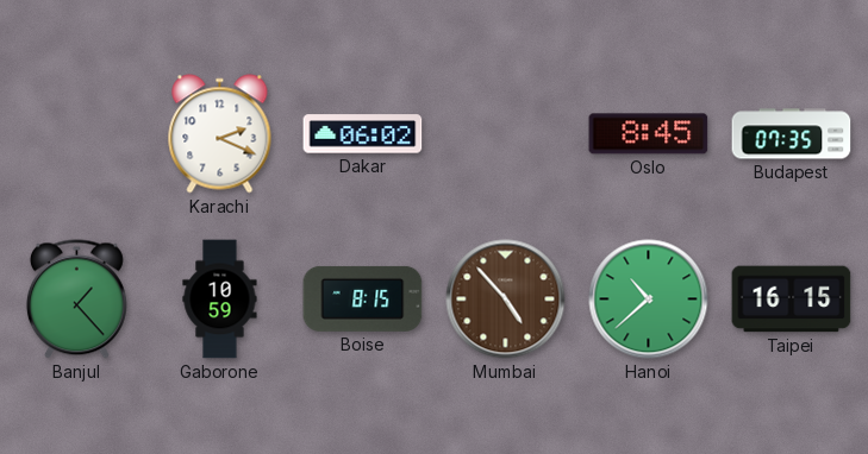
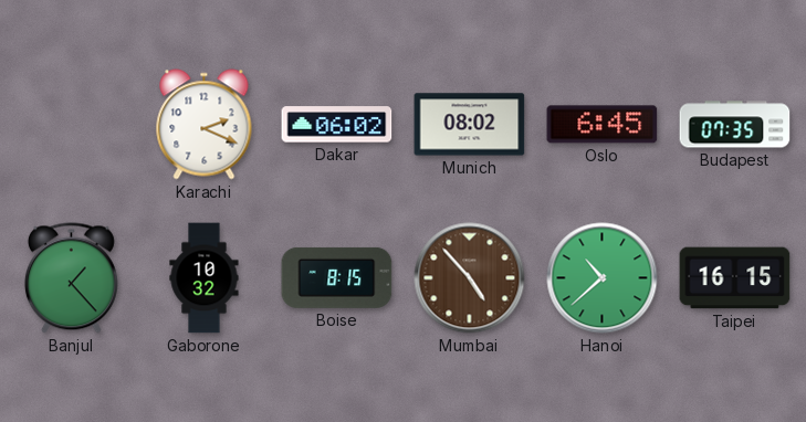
Munich: none -> 08:02 (470, 125)
Oslo: 8:45 -> 6:45 (603, 125)
Gaborone: 10:59 -> 10:32 (205, 278)
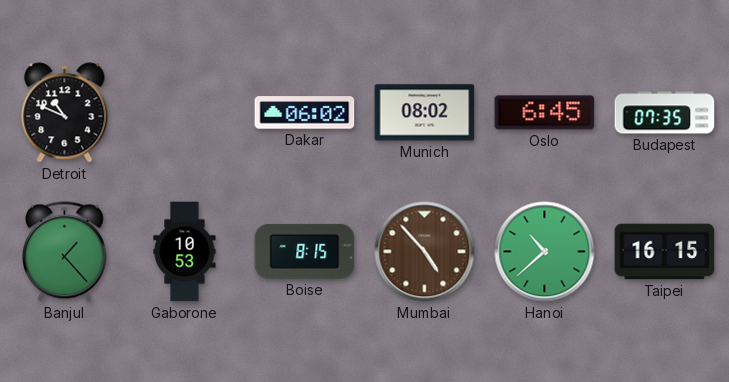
Detroit: none -> 10:49 (65, 113)
Karachi: 2:19 -> none (205, 125)
Gaborone: 10:32 -> 10:53 (185, 252)
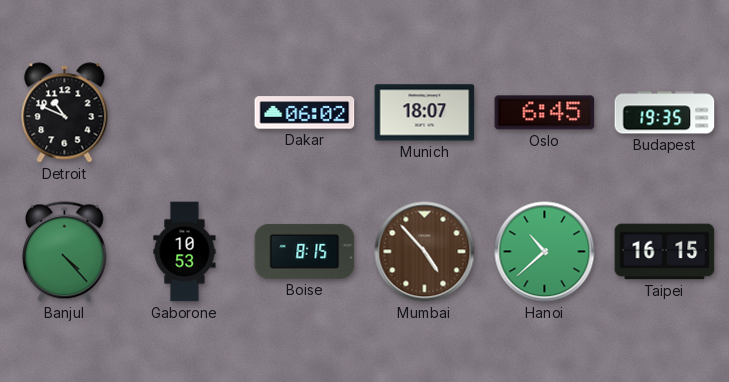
Munich: 08:02 -> 18:07 (425, 113)
Budapest: 07:35 -> 19:35 (665, 113)
Banjul: 1:23 -> 4:23 (64, 252)
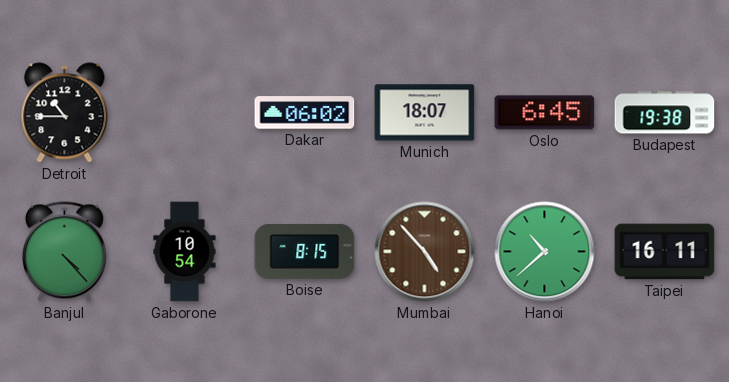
Detroit: 10:49 -> 10:45 (65, 113)
Budapest: 19:35 -> 19:38 (665, 113)
Gaborone: 10:53 -> 10:54 (185, 252)
Taipei: 16:15 -> 16:11 (665, 252)
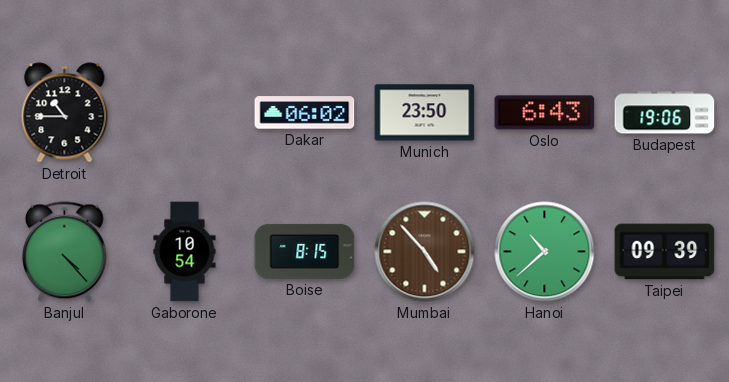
Munich: 18:07 -> 23:50 (425, 113)
Oslo: 6:45 -> 6:43 (545, 113)
Budapest: 19:38 -> 19:06 (665, 113)
Taipei: 16:11 -> 09:39 (665, 252)
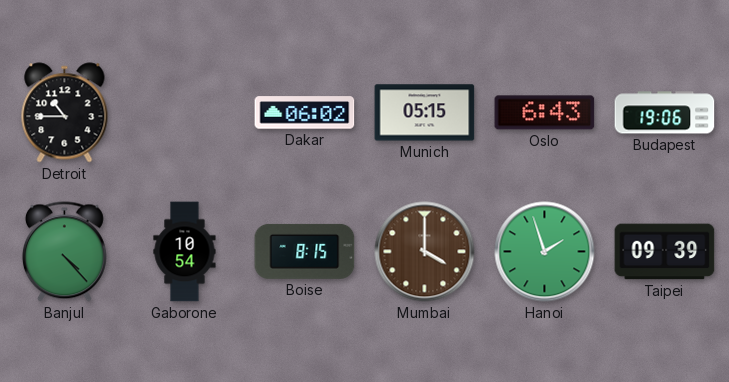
Munich: 23:50 -> 05:15 (425, 113)
Mumbai: 4:53 -> 4:00 (425, 252)
Hanoi: 10:38 -> 1:57 (545, 252)
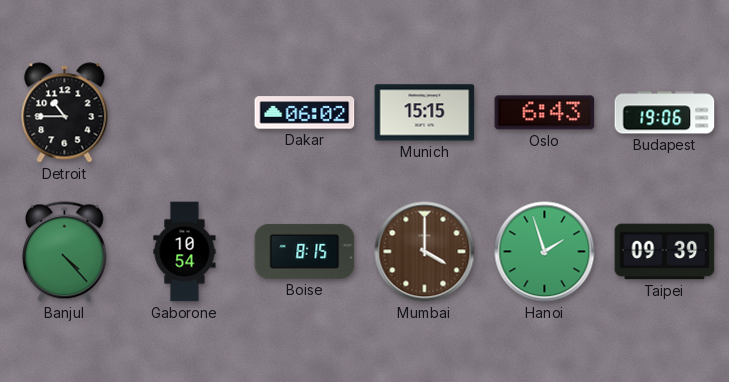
Munich: 05:15 -> 15:15 (425, 113)
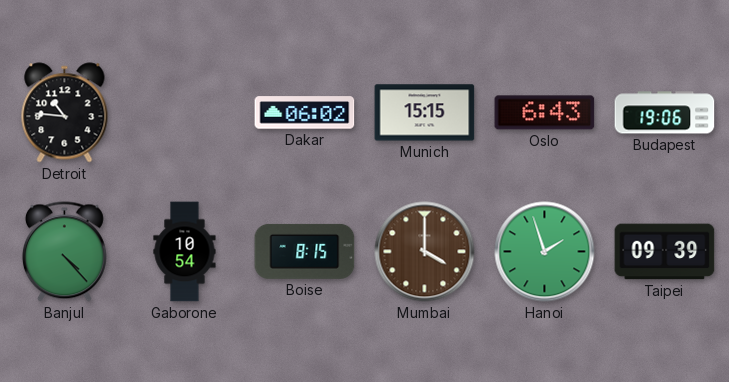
Detroit: 10:45 -> 10:46 (65, 113)
